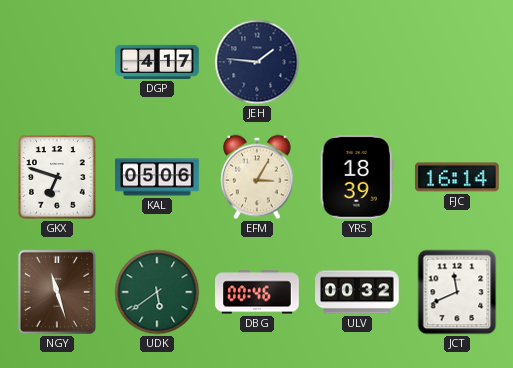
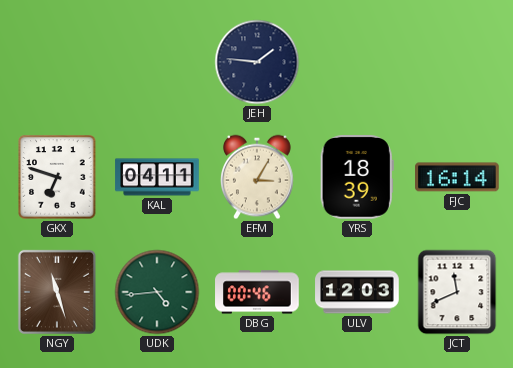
DGP: 4:17 -> none (157, 62)
KAL: 05:06 -> 04:11 (157, 177)
UDK: 5:39 -> 4:44 (157, 292)
ULV: 00:32 -> 12:03 (357, 292)
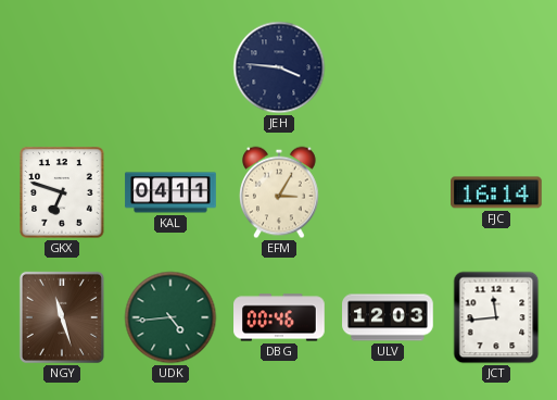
JEH: 1:46 -> 3:46 (279, 67)
YRS: 18:39 -> none (357, 178)
JCT: 11:41 -> 11:44 (496, 317)
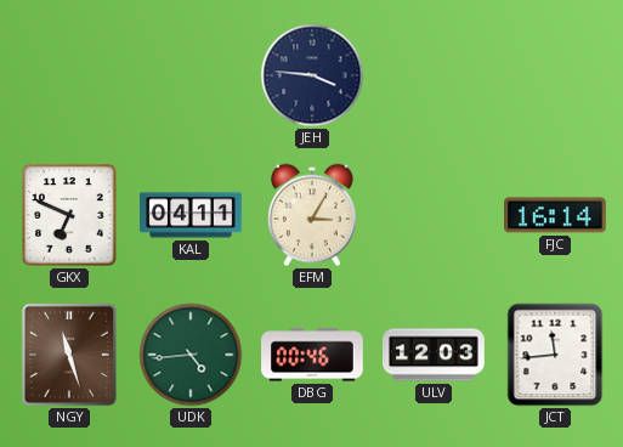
GKX: 6:48 -> 6:49 (69, 215)
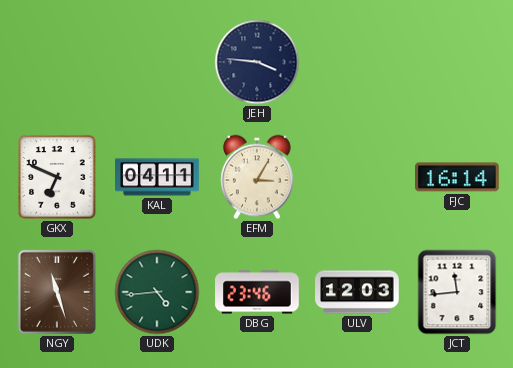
DBG: 00:46 -> 23:46 (257, 292)
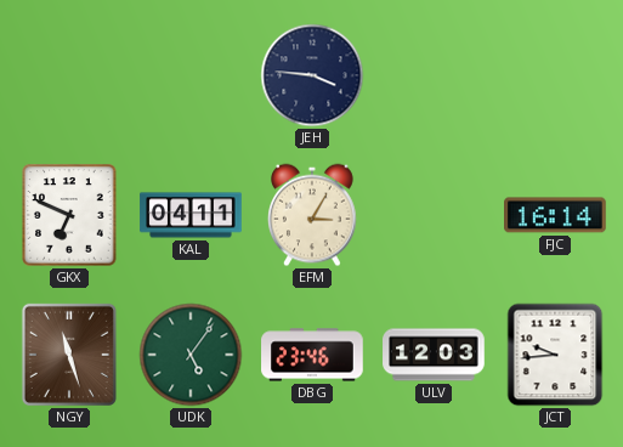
UDK: 4:44 -> 5:06 (191, 355)
JCT: 11:44 -> 9:44 (555, 355)
